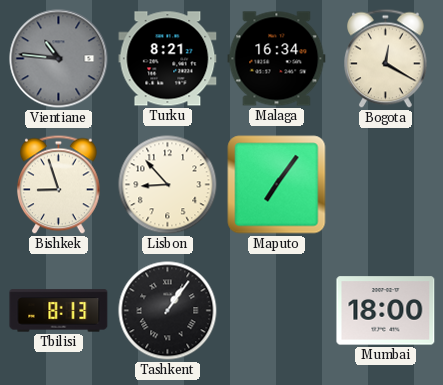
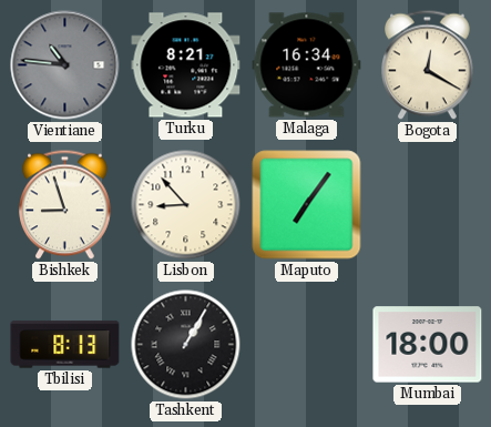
Tashkent: 1:06 -> 1:05 (186, 345)
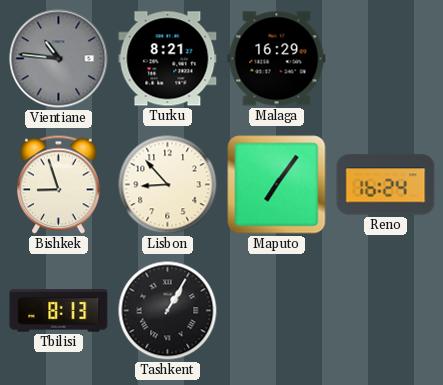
Malaga: 16:34 -> 16:29 (277, 59)
Bogota: 12:20 -> none (428, 65)
Reno: none -> 16:24 (386, 185)
Mumbai: 18:00 -> none (428, 345)
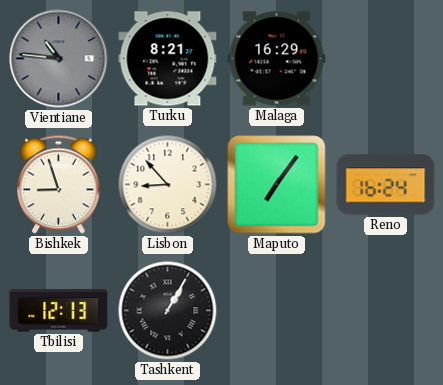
Tbilisi: 8:13 -> 12:13 (59, 311)
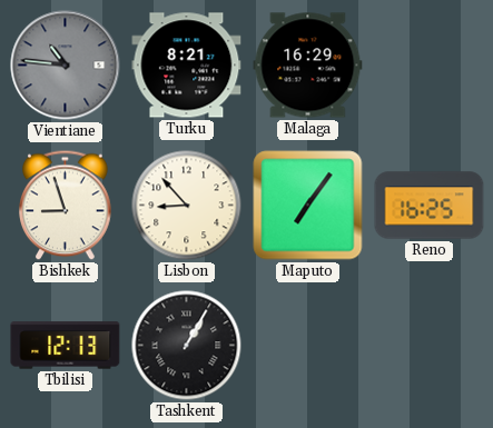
Reno: 16:24 -> 16:25 (430, 206)
